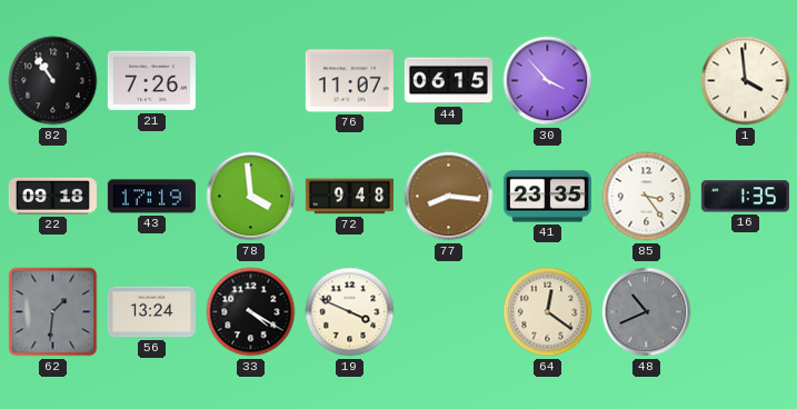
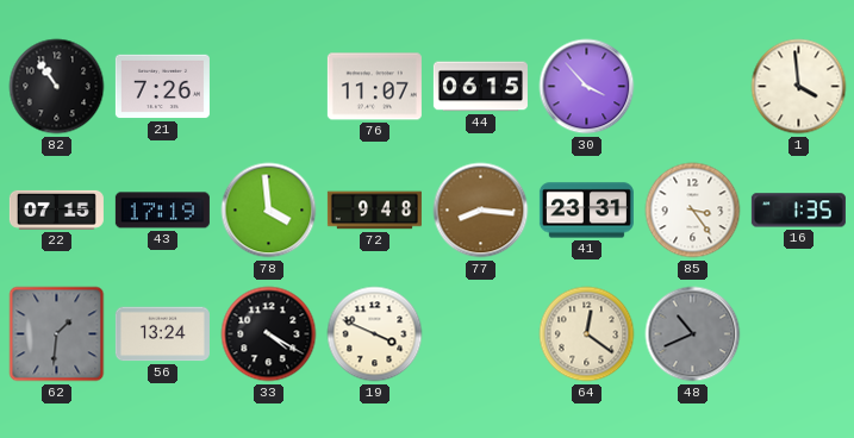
22: 09:18 -> 07:15 (56, 209)
41: 23:35 -> 23:31 (586, 211)
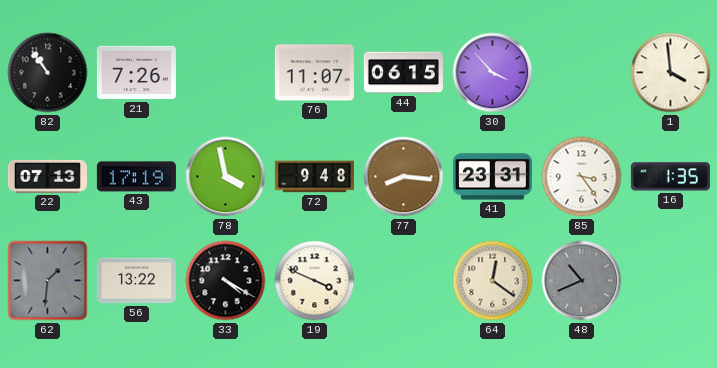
22: 07:15 -> 07:13 (47, 176)
78: 3:59 -> 3:58 (226, 177)
56: 13:24 -> 13:22 (136, 281)
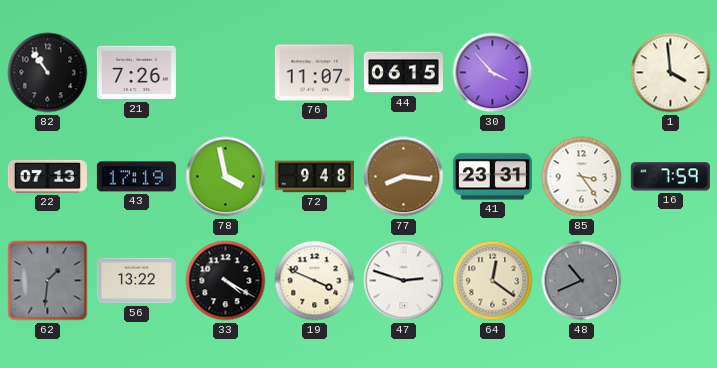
16: 1:35 -> 7:59 (670, 177)
47: none -> 2:48 (404, 281)
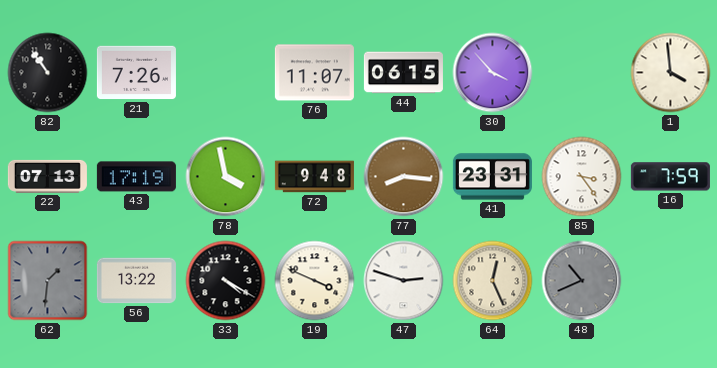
64: 12:21 -> 12:26 (493, 281)
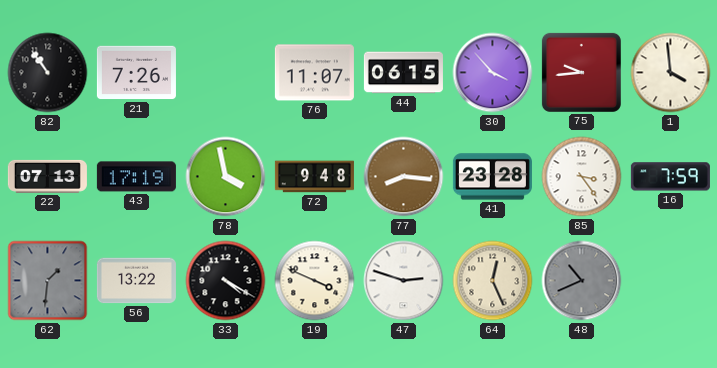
75: none -> 9:44 (581, 72)
41: 23:31 -> 23:28 (492, 177)
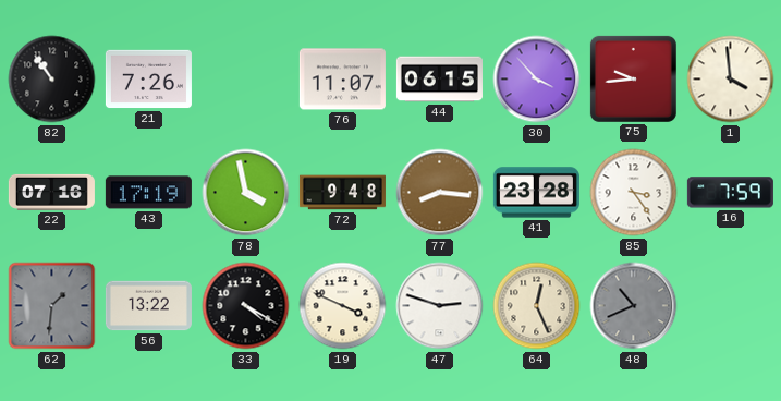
22: 07:13 -> 07:16 (51, 192)
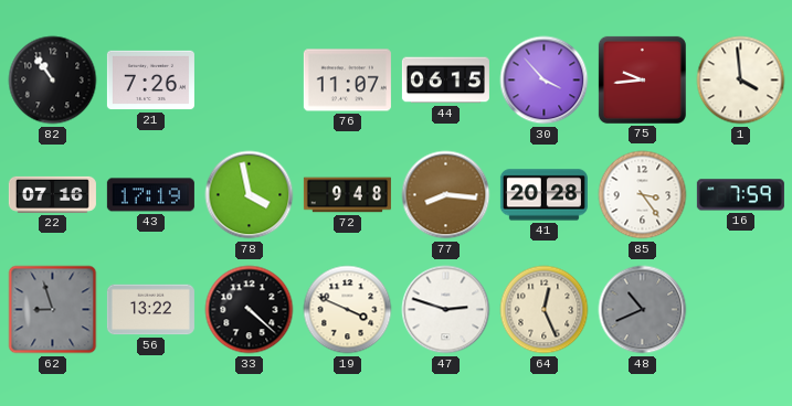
41: 23:28 -> 20:28 (543, 195)
62: 1:31 -> 8:57 (53, 310)
33: 4:20 -> 4:22 (250, 310)
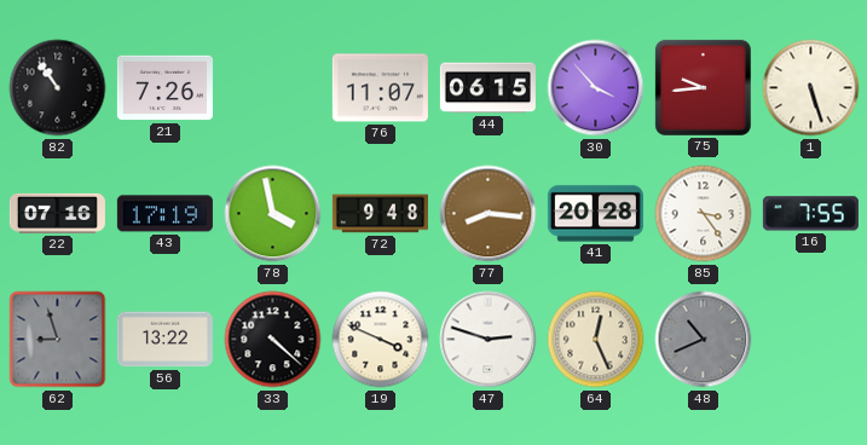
1: 3:59 -> 5:27 (811, 88)
16: 7:59 -> 7:55 (810, 214)
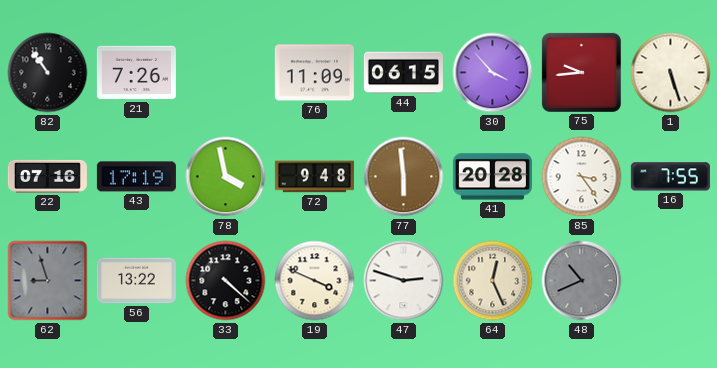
76: 11:07 -> 11:09 (314, 73)
77: 8:16 -> 5:59 (404, 177)
